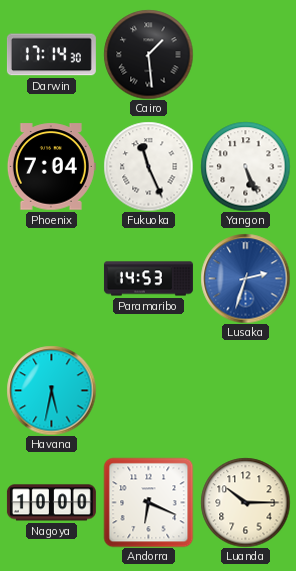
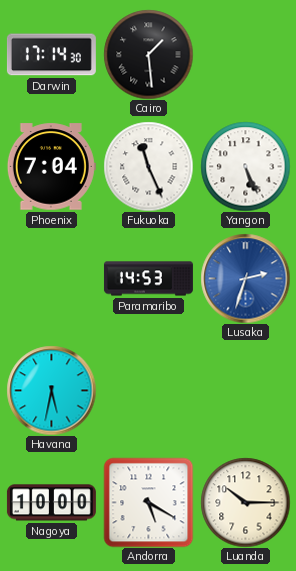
Andorra: 6:19 -> 5:20 (148, 502)
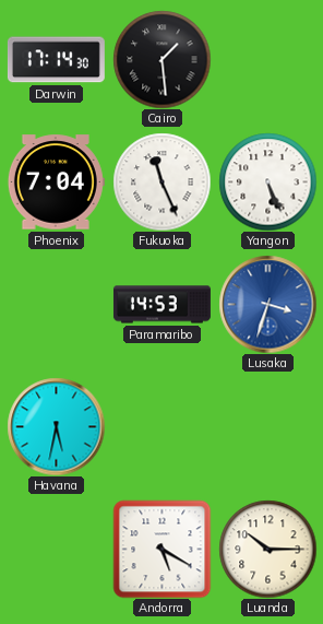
Lusaka: 2:33 -> 3:33 (267, 304)
Nagoya: 10:00 -> none (51, 503)
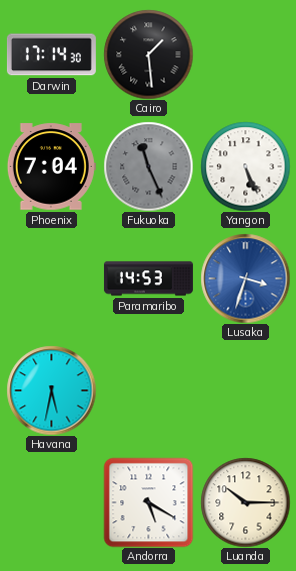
Fukuoka dial: white -> grey (148, 166)
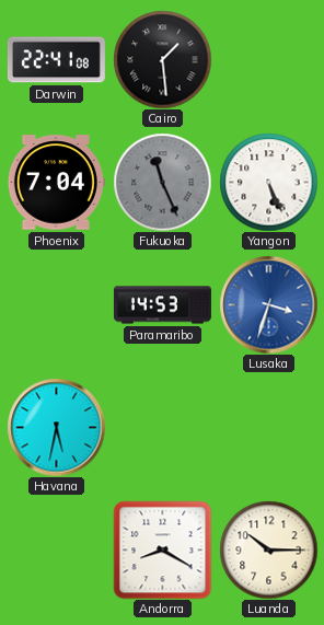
Darwin: 17:14 -> 22:41 (56, 60)
Andorra: 5:20 -> 8:20 (162, 549)
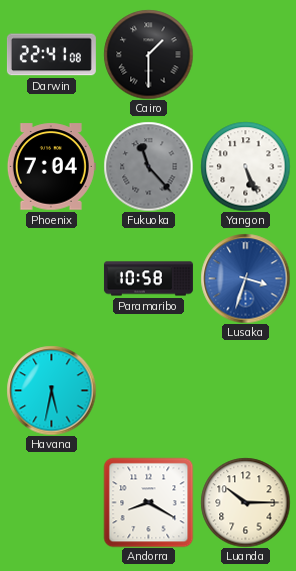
Cairo: 1:29 -> 1:30 (148, 54)
Fukuoka: 11:26 -> 11:23 (148, 166)
Paramaribo: 14:53 -> 10:58 (148, 279)
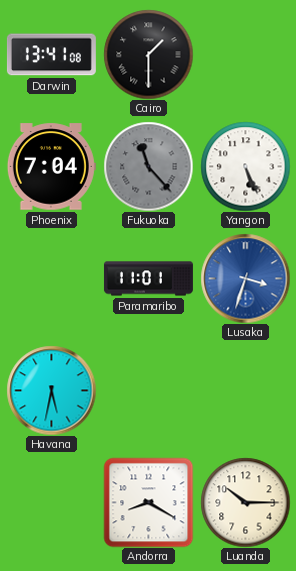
Darwin: 22:41 -> 13:41 (51, 55)
Paramaribo: 10:58 -> 11:01 (148, 279)
